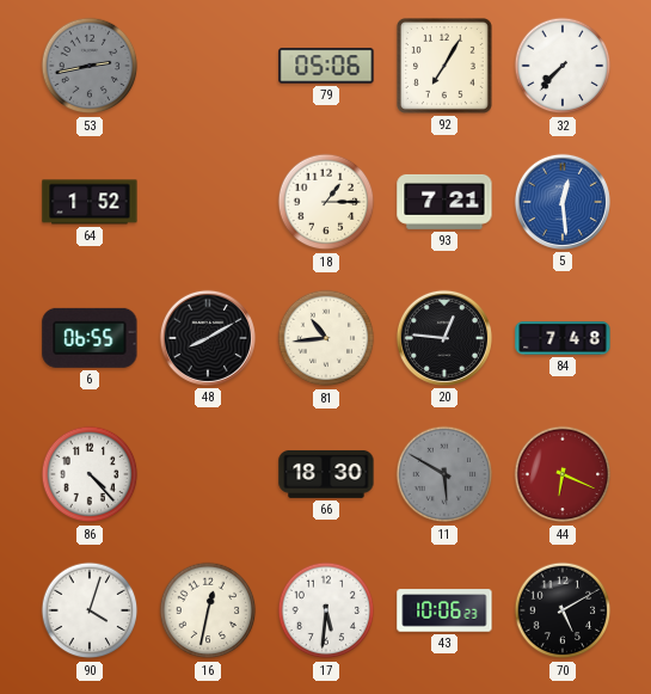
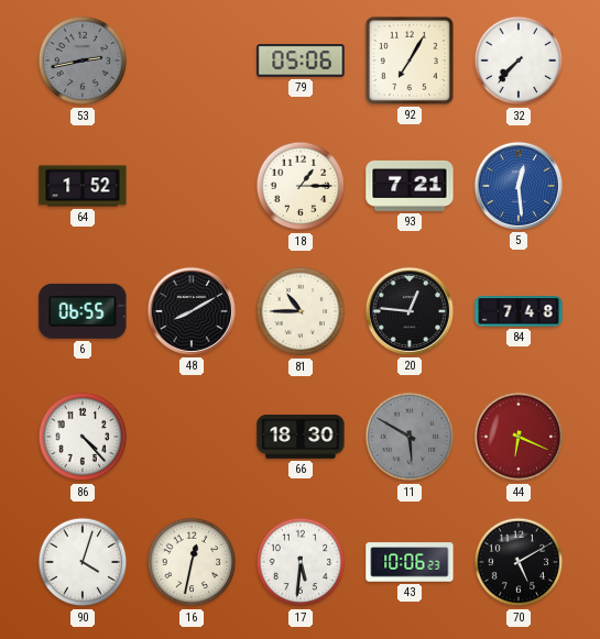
81: 10:44 -> 10:45 (301, 311)
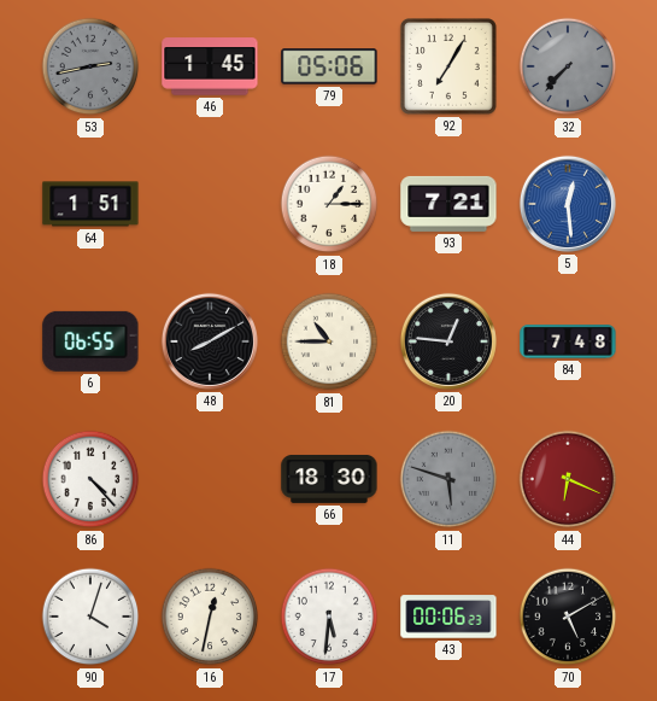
46: none -> 1:45 (210, 66)
32 dial: white -> grey (568, 66)
64: 1:52 -> 1:51 (90, 204)
11: 5:50 -> 5:48 (448, 479)
43: 10:06 -> 00:06 (448, 617)
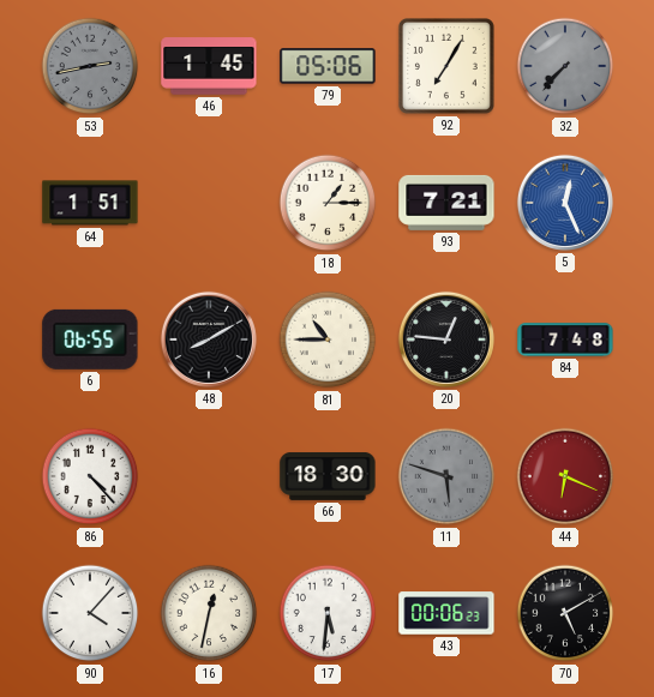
5: 12:29 -> 12:26 (565, 203)
90: 4:03 -> 4:07 (90, 613)
